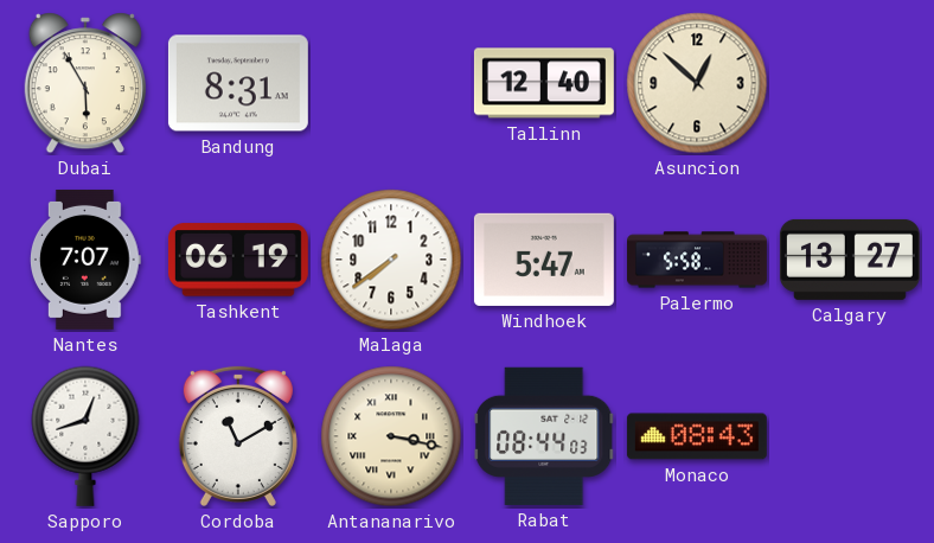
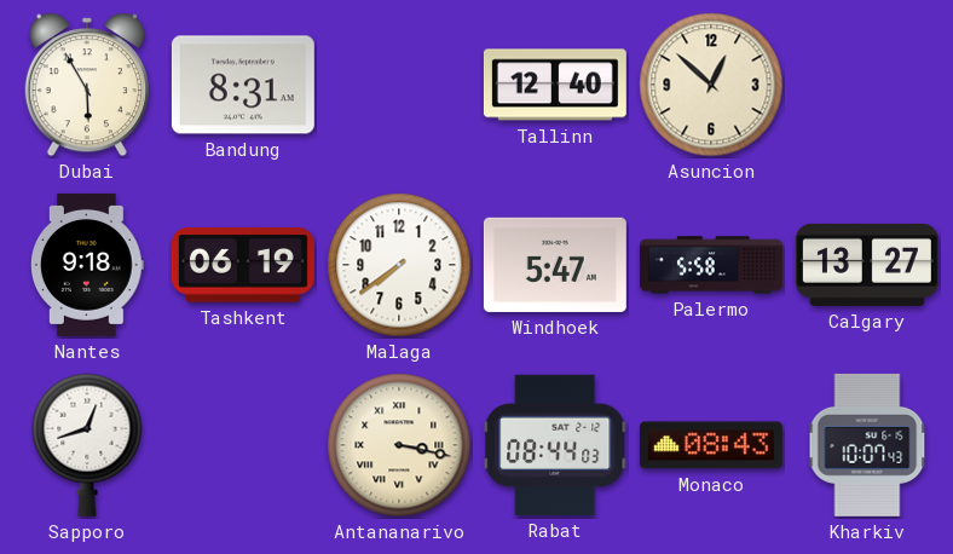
Nantes: 7:07 -> 9:18 (87, 265)
Cordoba: 11:10 -> none (238, 436)
Kharkiv: none -> 10:07 (867, 445)
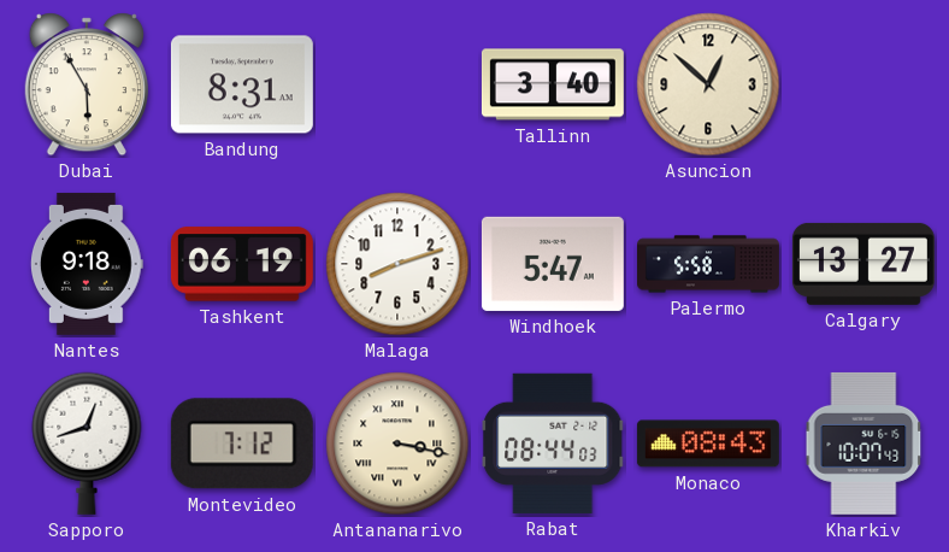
Tallinn: 12:40 -> 3:40 (553, 84)
Malaga: 7:39 -> 8:12 (397, 264)
Montevideo: none -> 7:12 (242, 444)
